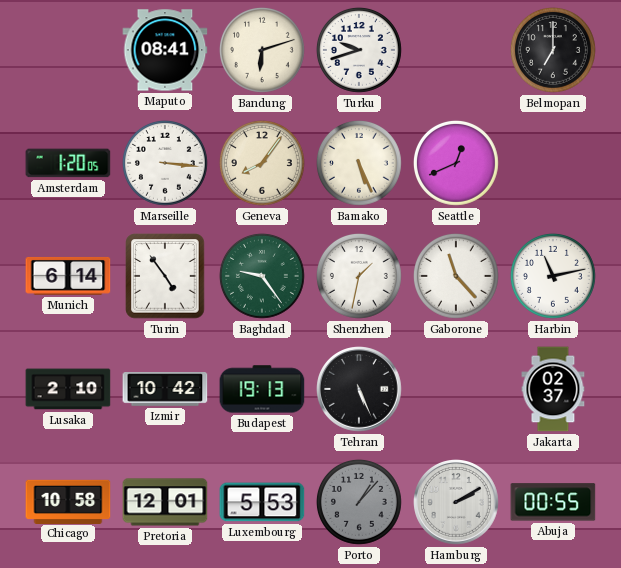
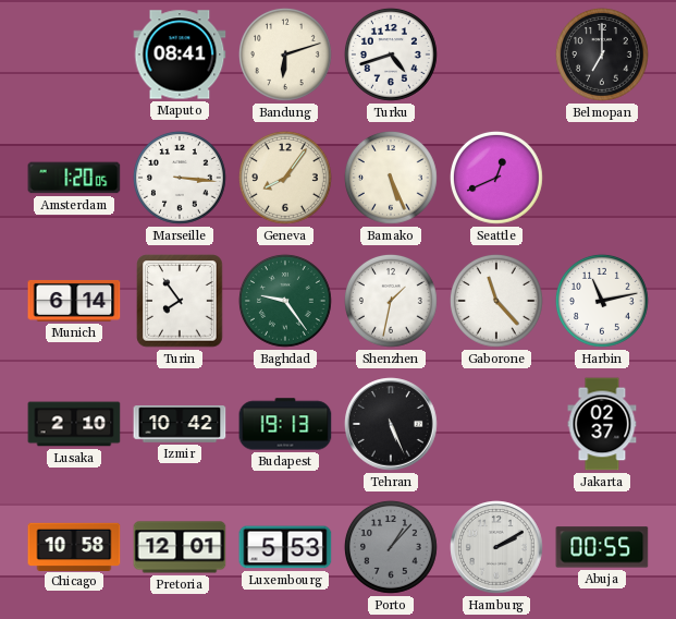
Turku: 9:42 -> 4:42 (391, 54)
Turin: 4:54 -> 7:54 (180, 301)
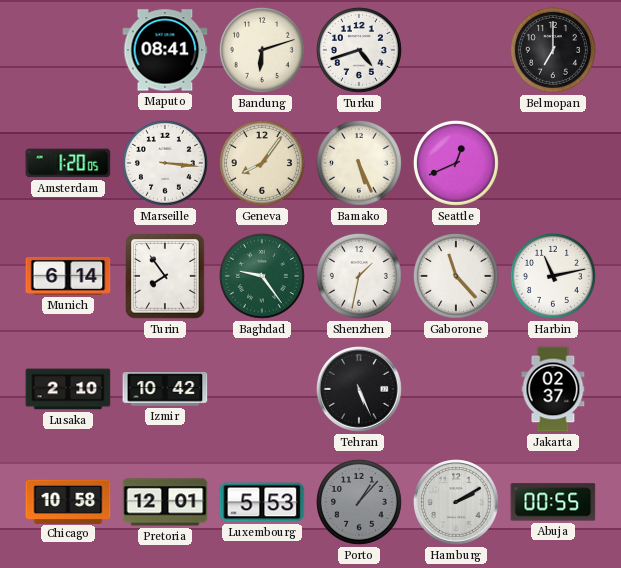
Budapest: 19:13 -> none (285, 424)
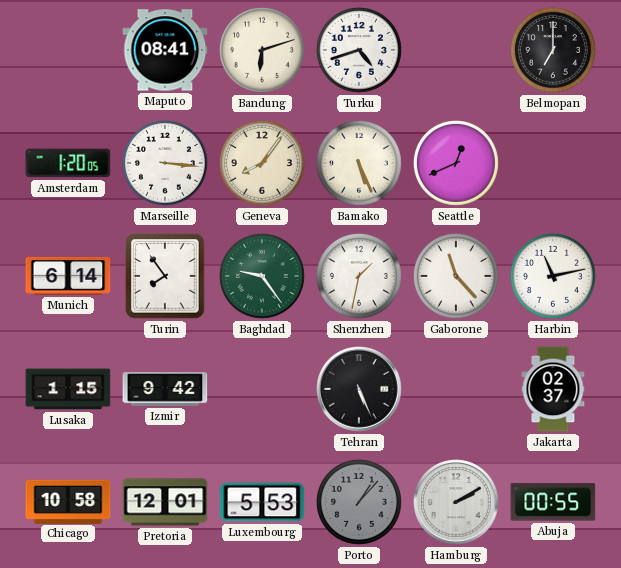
Lusaka: 2:10 -> 1:15 (68, 389)
Izmir: 10:42 -> 9:42 (165, 390)
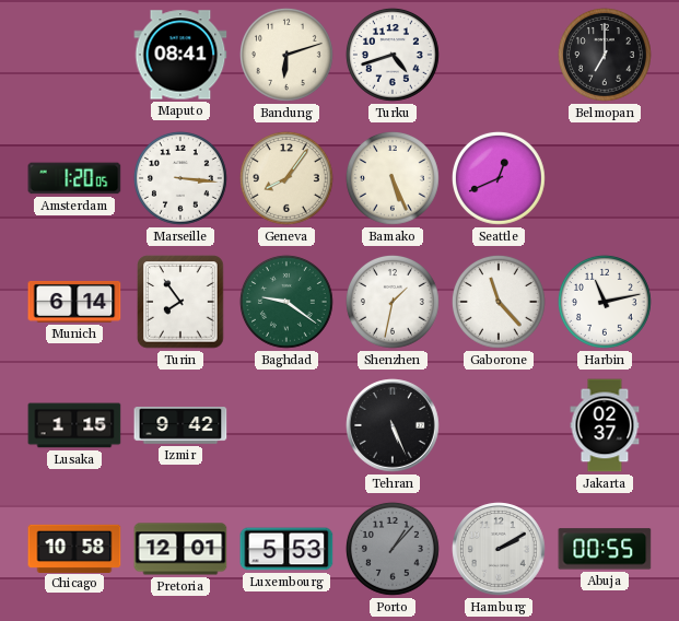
Baghdad: 9:24 -> 9:21 (286, 302)
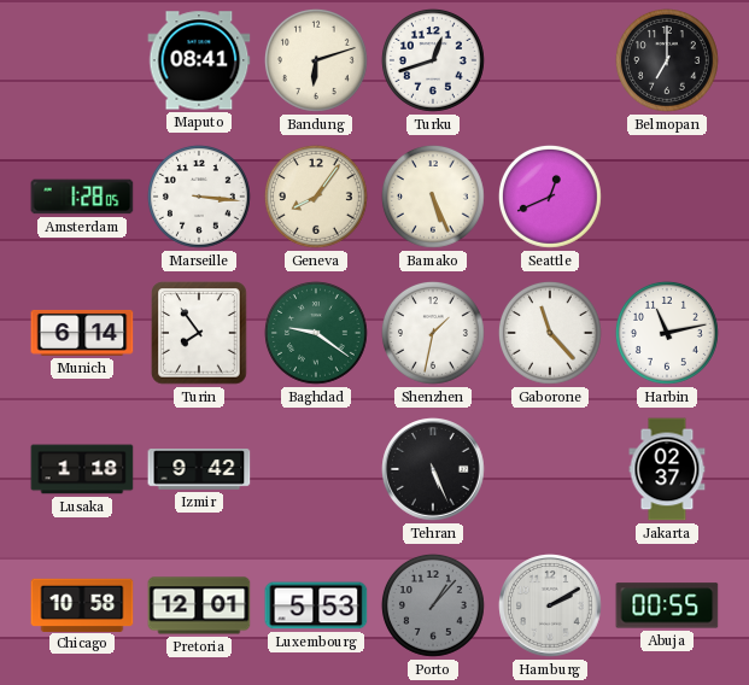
Turku: 4:42 -> 12:42 (433, 60)
Amsterdam: 1:20 -> 1:28 (82, 197)
Lusaka: 1:15 -> 1:18 (82, 469)
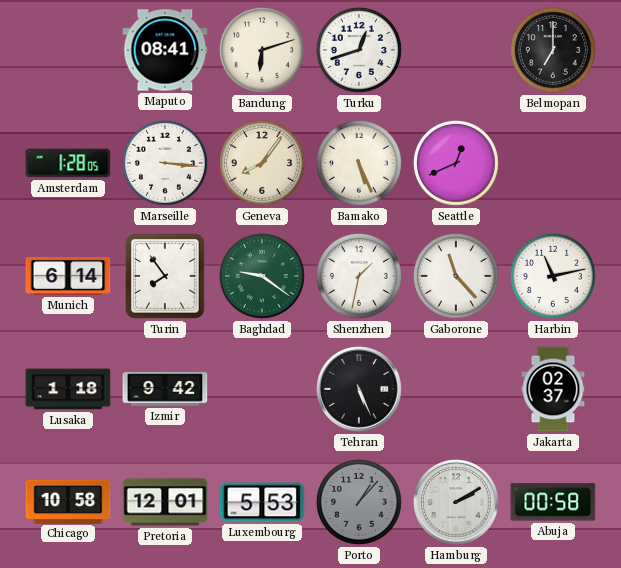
Abuja: 00:55 -> 00:58 (553, 502)
